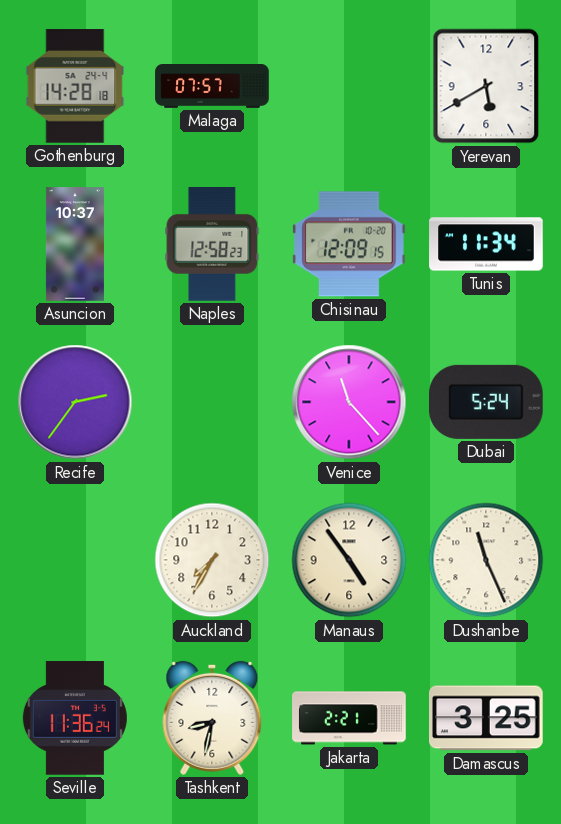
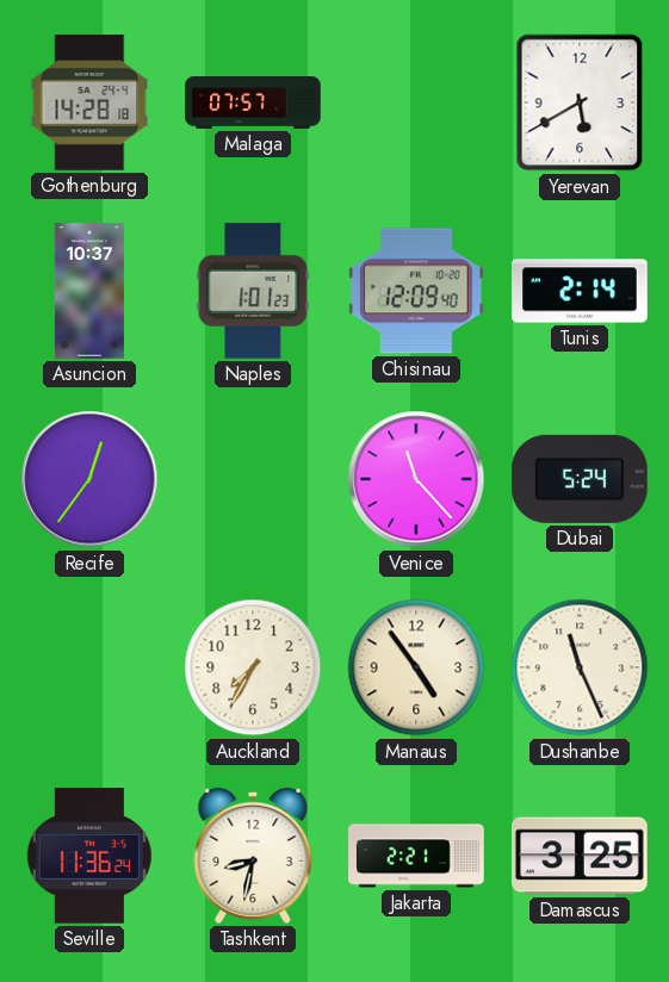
Naples: 12:58 -> 1:01 (253, 292)
Chisinau: 12:09:15 -> 12:09:40 (417, 291)
Tunis: 11:34 -> 2:14 (580, 291)
Recife: 2:36 -> 12:36 (89, 479)
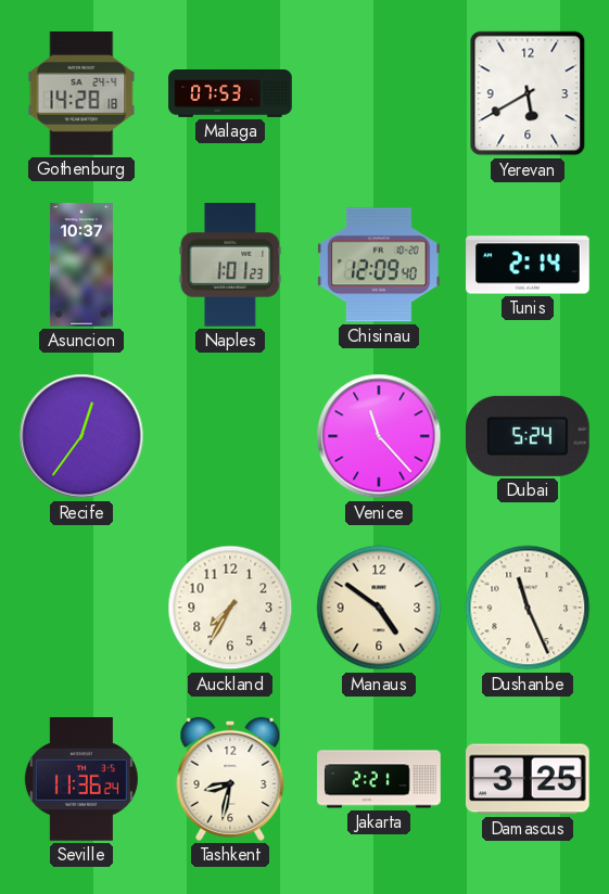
Malaga: 07:57 -> 07:53 (230, 93)
Manaus: 4:54 -> 4:51 (379, 608)
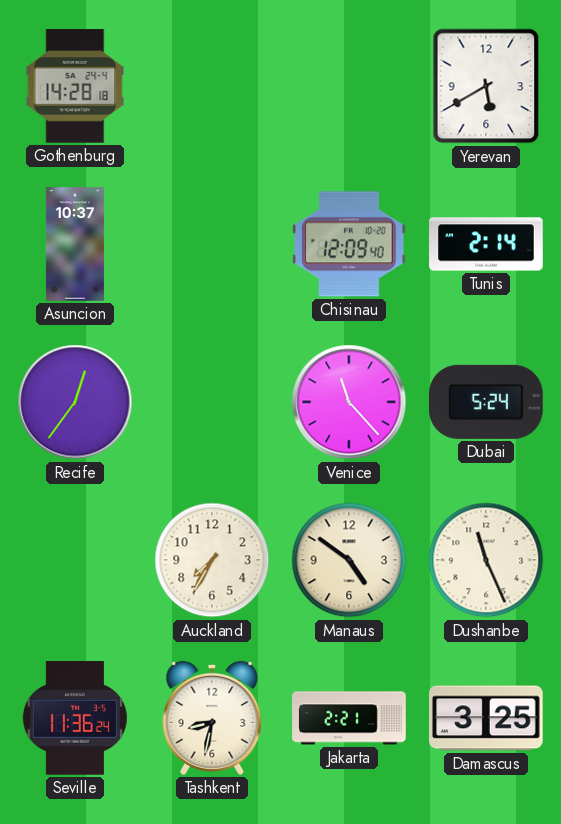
Malaga: 07:53 -> none (230, 93)
Naples: 1:01 -> none (230, 266)
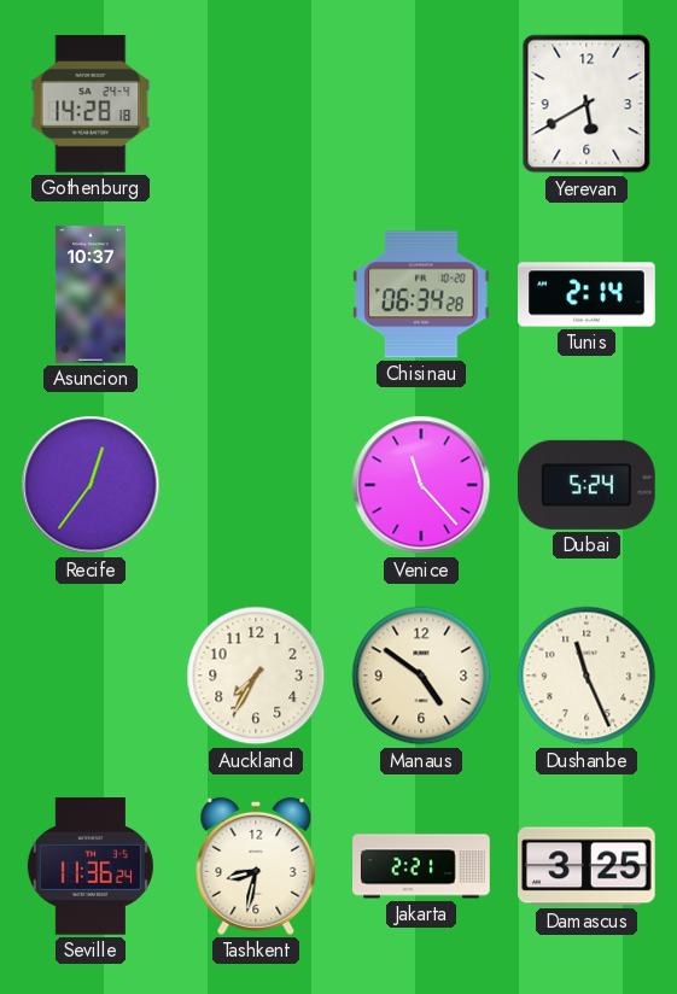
Chisinau: 12:09 -> 06:34 (422, 294)
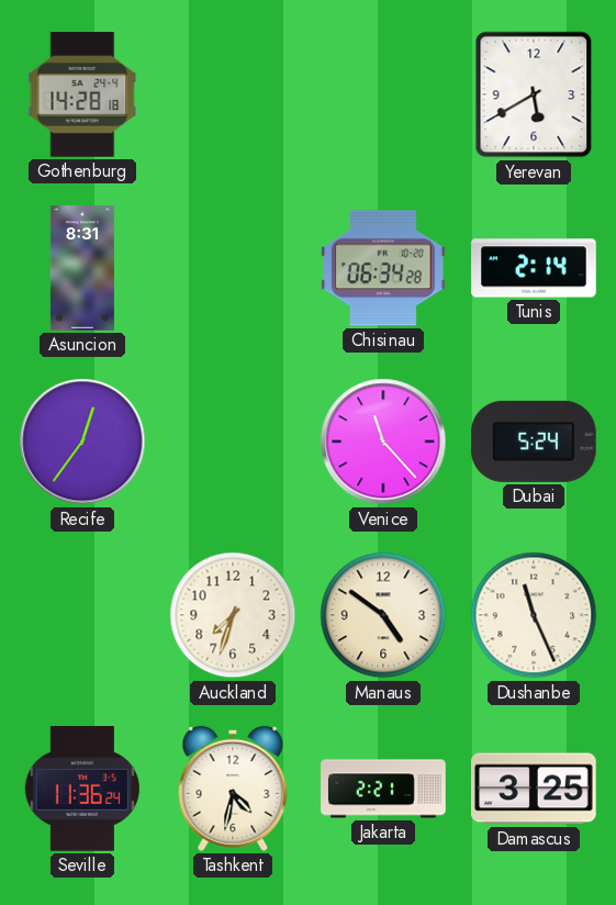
Asuncion: 10:37 -> 8:31 (82, 268)
Auckland: 7:35 -> 7:33 (233, 615)
Tashkent: 8:32 -> 4:32 (233, 789)
